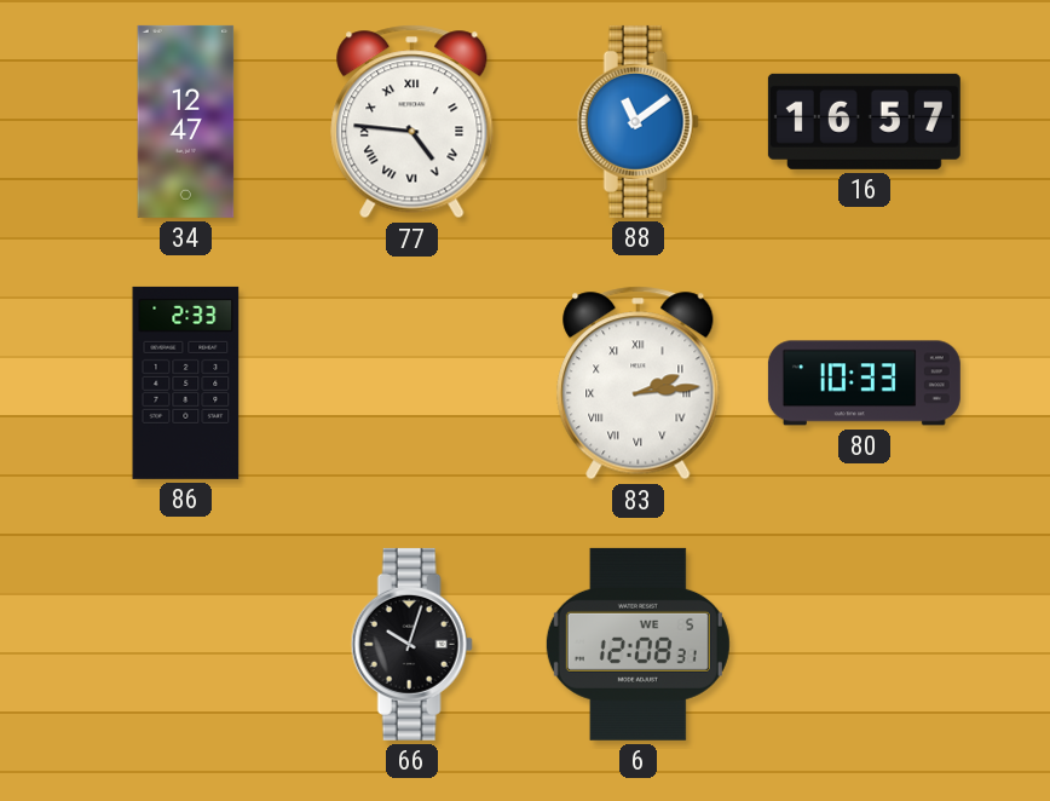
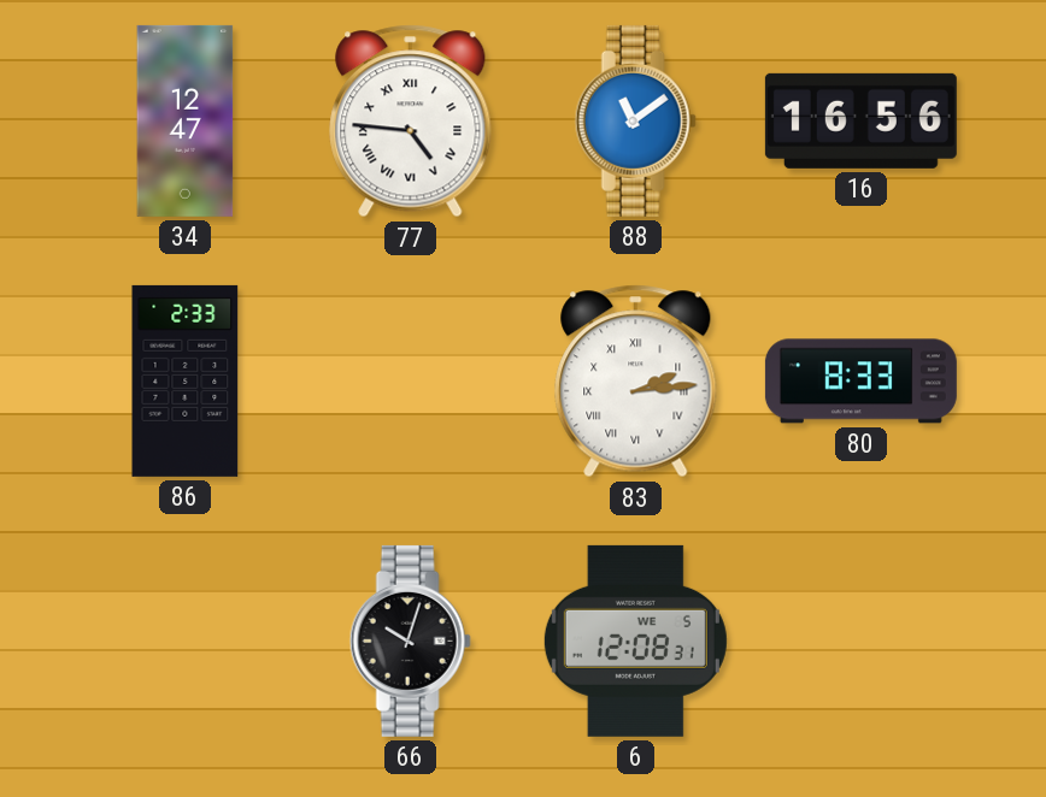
16: 16:57 -> 16:56 (860, 120)
80: 10:33 -> 8:33 (860, 382)
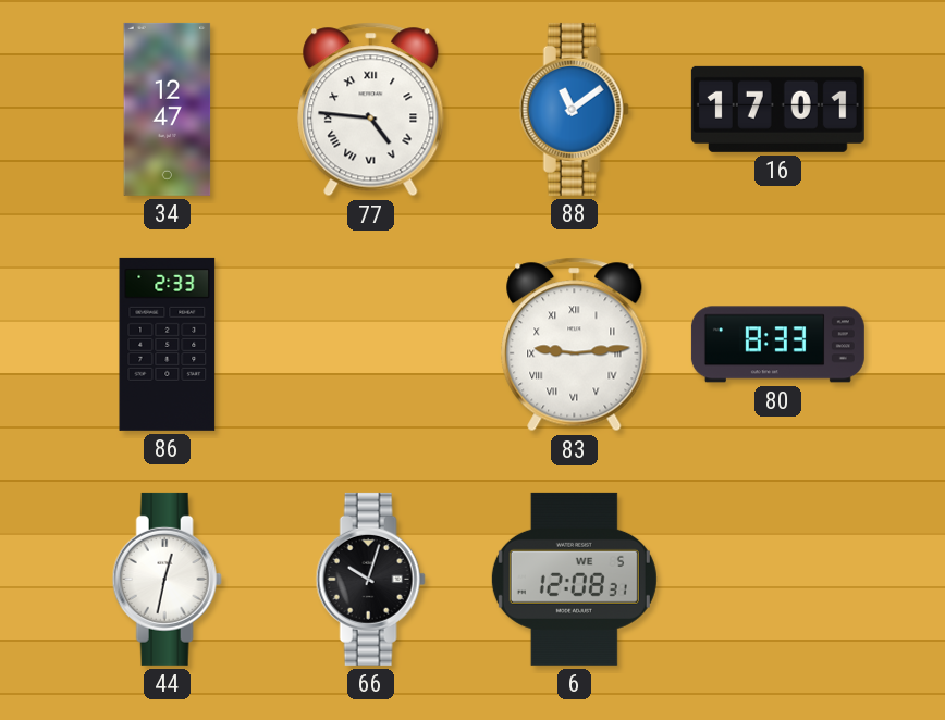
16: 16:56 -> 17:01 (777, 109)
83: 2:14 -> 9:14 (575, 345)
44: none -> 12:32 (167, 579)
